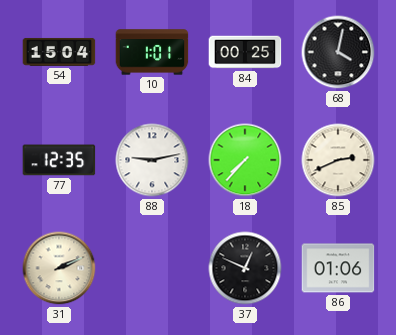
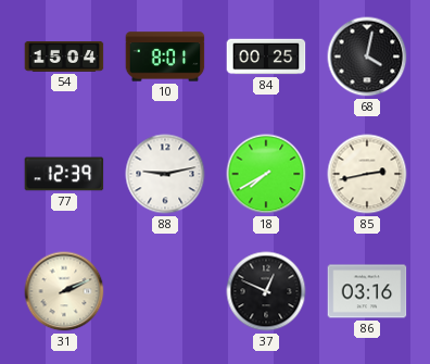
10: 1:01 -> 8:01 (165, 57)
77: 12:35 -> 12:39 (64, 174)
18: 7:37 -> 7:40 (266, 174)
85: 2:41 -> 2:43 (367, 174)
86: 01:06 -> 03:16 (367, 291)
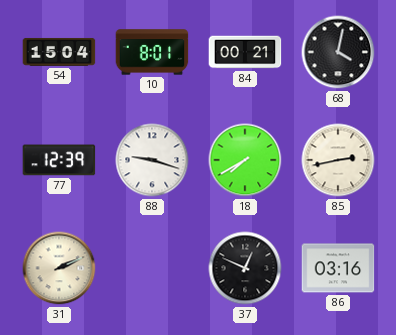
84: 00:25 -> 00:21 (245, 52)
88: 9:13 -> 9:18 (152, 160)
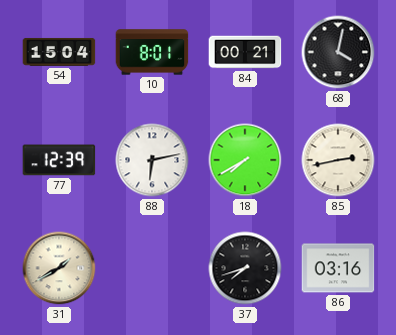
88: 9:18 -> 6:13 (152, 160)
31: 2:11 -> 1:40 (59, 268)
37: 12:49 -> 7:42 (245, 268)
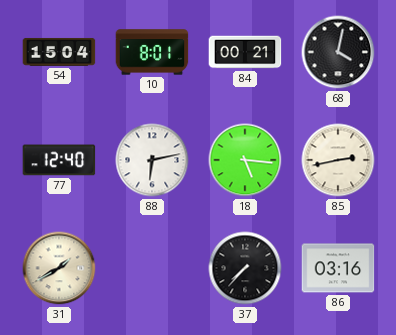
77: 12:39 -> 12:40 (59, 160)
18: 7:40 -> 5:16 (245, 160)
37: 7:42 -> 7:37 (245, 268)
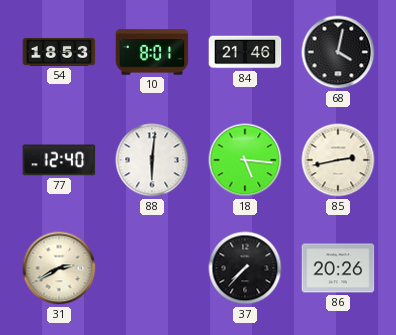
54: 15:04 -> 18:53 (59, 52)
84: 00:21 -> 21:46 (245, 52)
88: 6:13 -> 6:01 (152, 160)
31: 1:40 -> 2:40 (59, 268)
86: 03:16 -> 20:26 (338, 268)
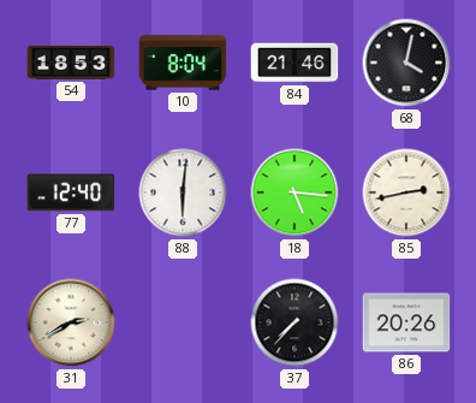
10: 8:01 -> 8:04 (183, 63)
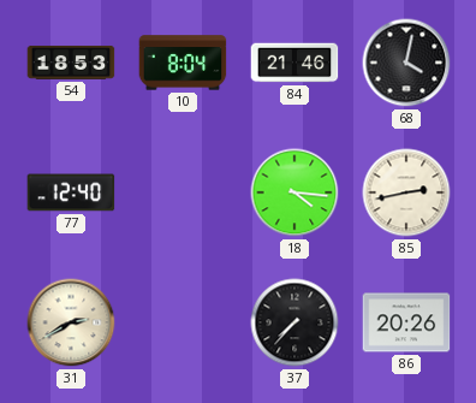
88: 6:01 -> none (183, 192)
18: 5:16 -> 4:16 (294, 192)
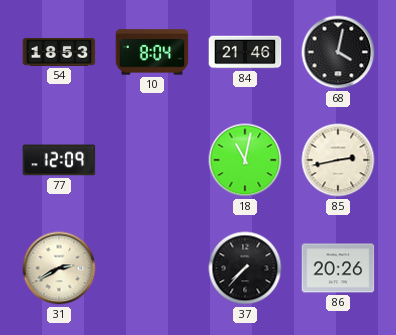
77: 12:40 -> 12:09 (59, 160)
18: 4:16 -> 11:02 (245, 160)
